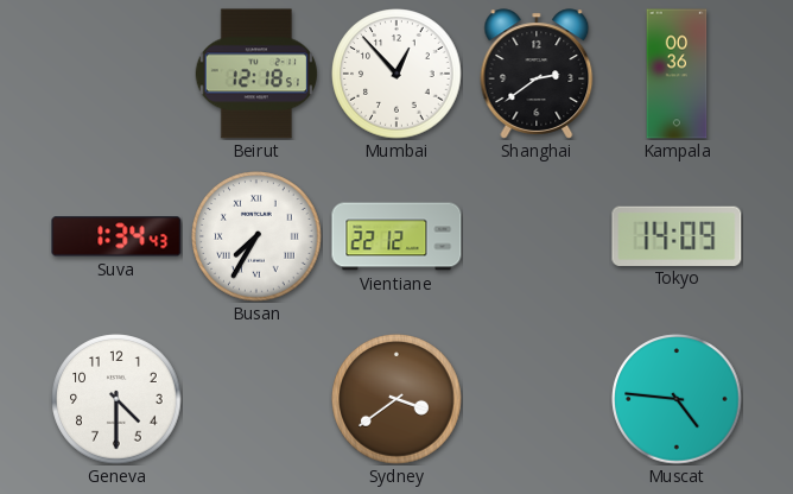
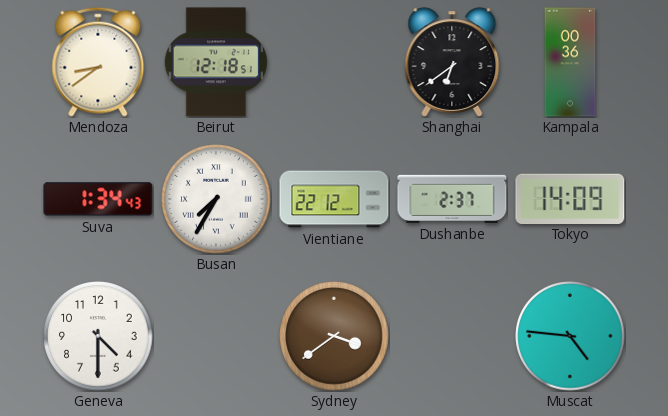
Mendoza: none -> 8:39 (98, 62)
Mumbai: 12:53 -> none (396, 74)
Shanghai: 2:39 -> 6:39 (452, 62)
Dushanbe: none -> 2:37 (452, 199)
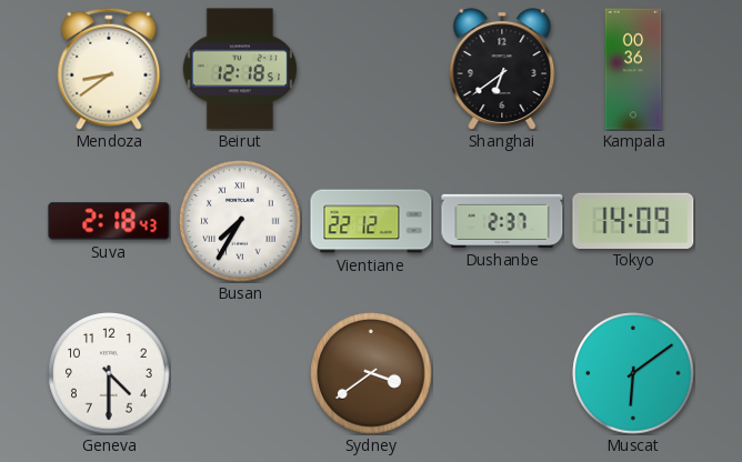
Suva: 1:34 -> 2:18 (109, 221)
Muscat: 4:46 -> 6:09 (633, 373)
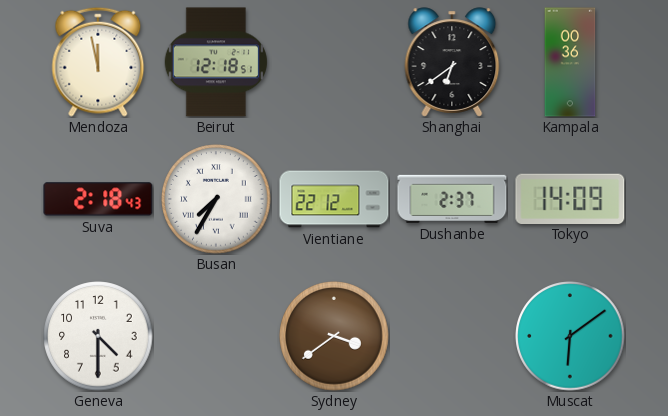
Mendoza: 8:39 -> 11:58 (98, 62)
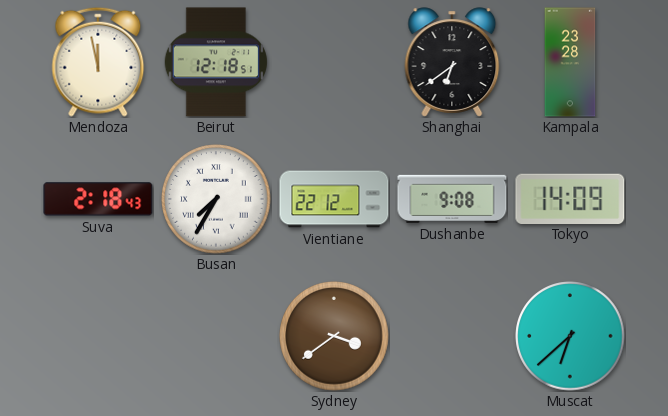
Kampala: 00:36 -> 23:28 (570, 62)
Dushanbe: 2:37 -> 9:08 (452, 199)
Geneva: 4:30 -> none (98, 336)
Muscat: 6:09 -> 6:38 (570, 336)
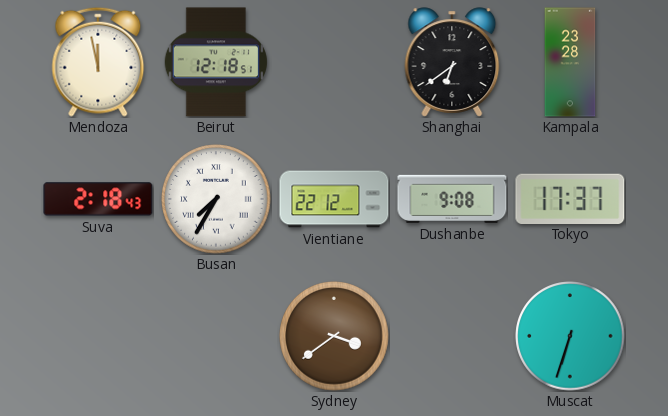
Tokyo: 14:09 -> 17:37 (570, 198)
Muscat: 6:38 -> 6:33 (570, 336)
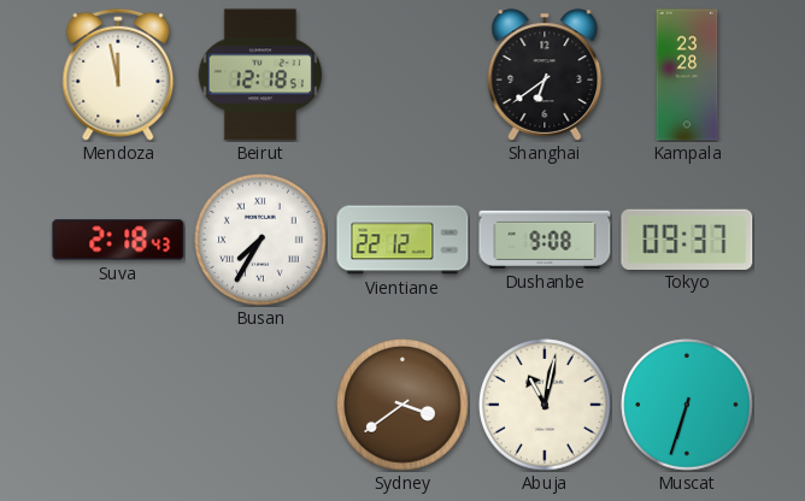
Tokyo: 17:37 -> 09:37 (687, 238)
Abuja: none -> 11:02 (545, 405)
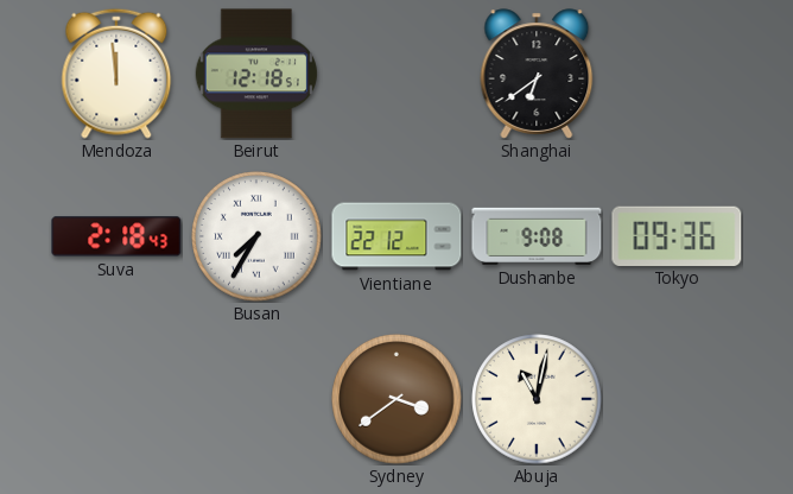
Mendoza: 11:58 -> 11:59 (116, 74)
Kampala: 23:28 -> none (687, 75)
Tokyo: 09:37 -> 09:36 (677, 235)
Muscat: 6:33 -> none (687, 405)
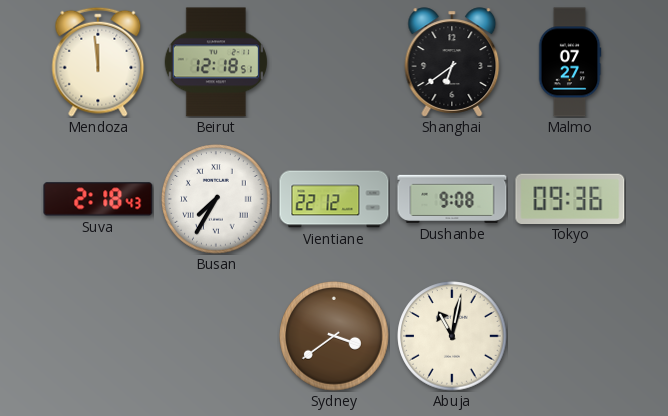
Malmo: none -> 07:27 (570, 62)
